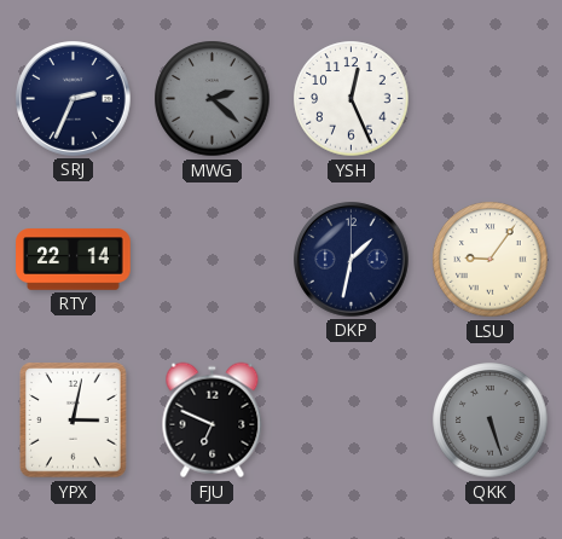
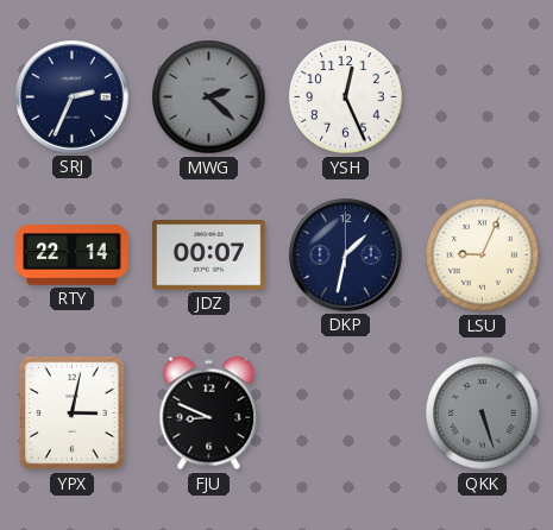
JDZ: none -> 00:07 (209, 255)
LSU: 9:06 -> 9:04 (483, 255)
FJU: 6:49 -> 8:49 (209, 414)
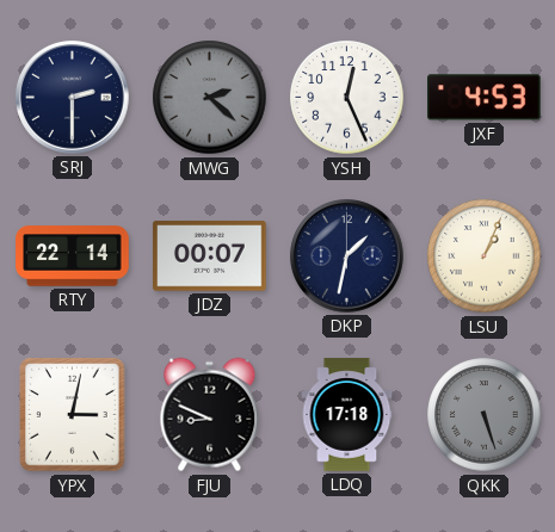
SRJ: 2:34 -> 2:30 (73, 98)
JXF: none -> 4:53 (485, 98)
LSU: 9:04 -> 1:04 (485, 256)
LDQ: none -> 17:18 (347, 415)
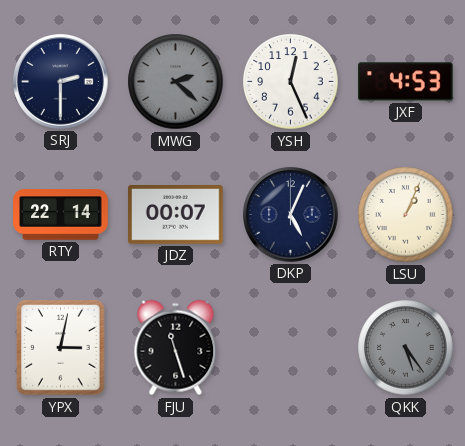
DKP: 1:32 -> 5:04 (291, 215)
FJU: 8:49 -> 11:27 (176, 348)
LDQ: 17:18 -> none (347, 415)
QKK: 5:27 -> 5:24 (406, 348)
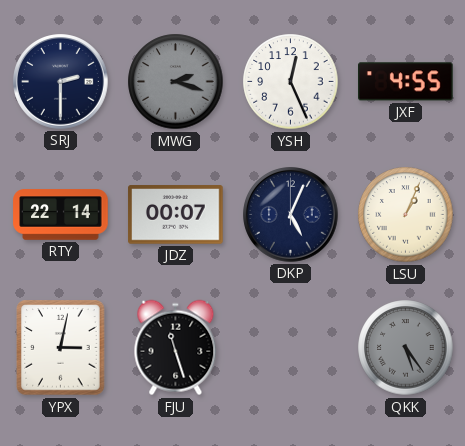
MWG: 2:22 -> 2:18 (176, 82)
JXF: 4:53 -> 4:55 (406, 82)
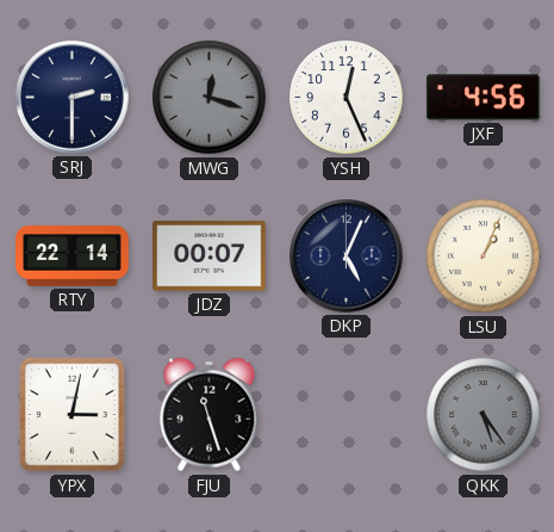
MWG: 2:18 -> 12:18 (210, 98)
JXF: 4:55 -> 4:56 (484, 98)
